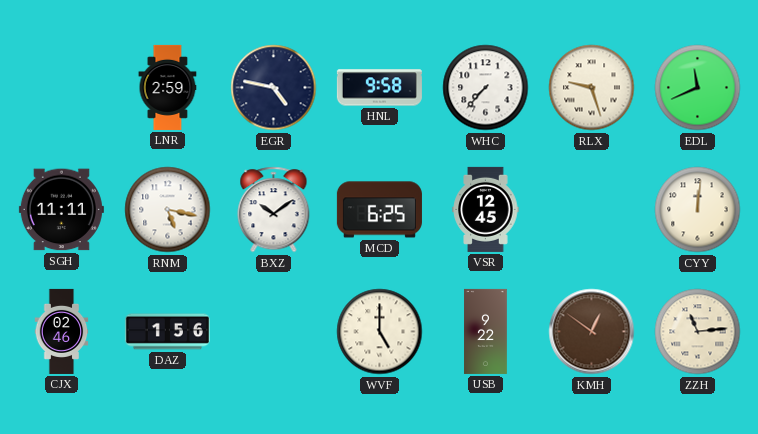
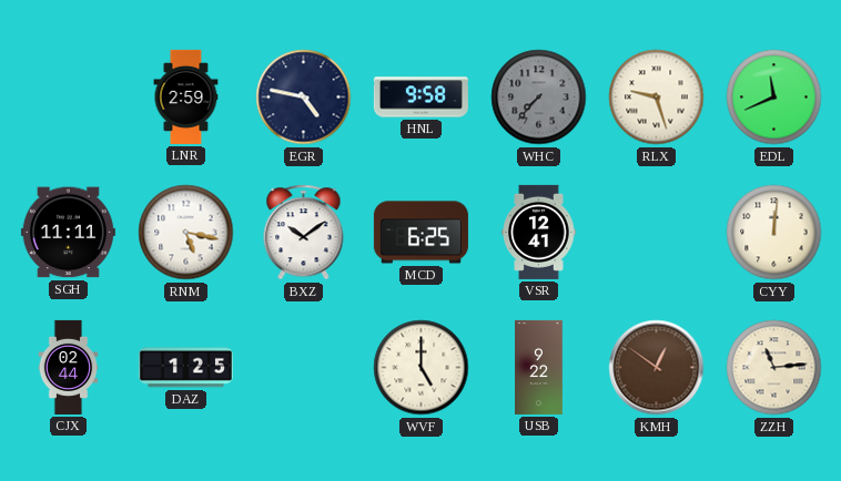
WHC dial: white -> grey (539, 98)
VSR: 12:45 -> 12:41 (539, 232)
CJX: 02:46 -> 02:44 (69, 367)
DAZ: 1:56 -> 1:25 (185, 368)
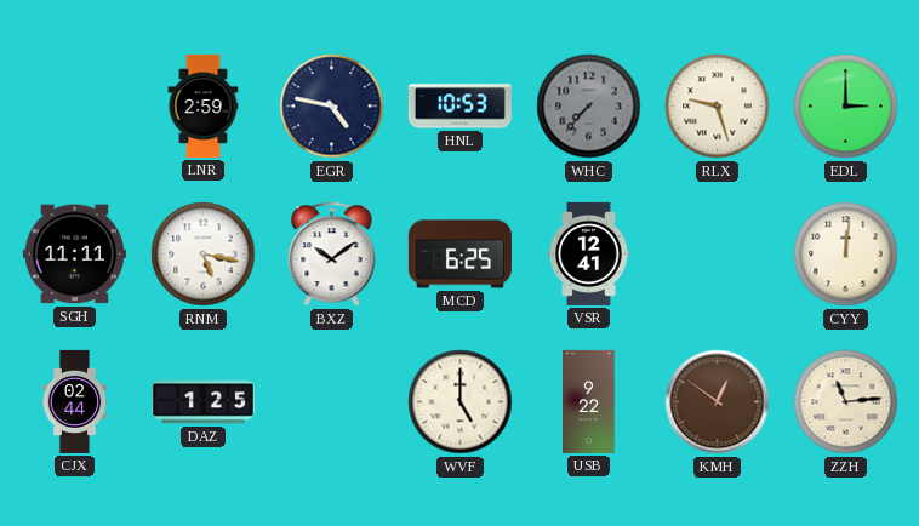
HNL: 9:58 -> 10:53 (459, 107)
EDL: 11:41 -> 3:00 (846, 107)
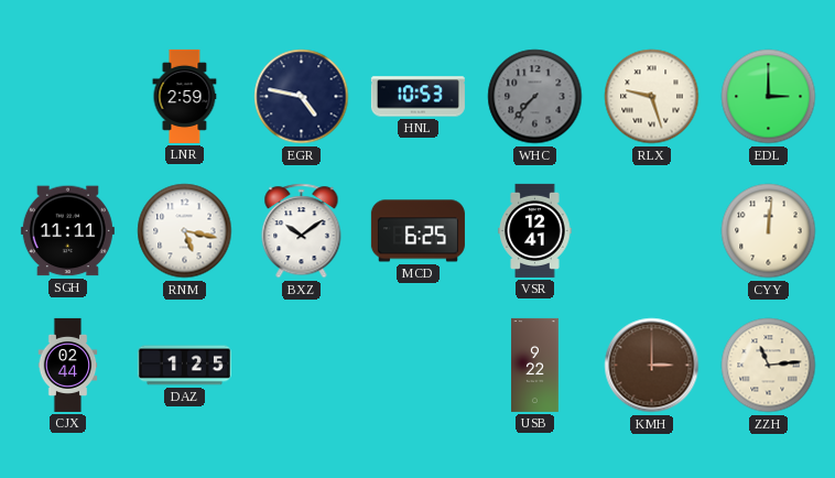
WVF: 5:00 -> none (461, 402)
KMH: 12:51 -> 3:00 (652, 366)
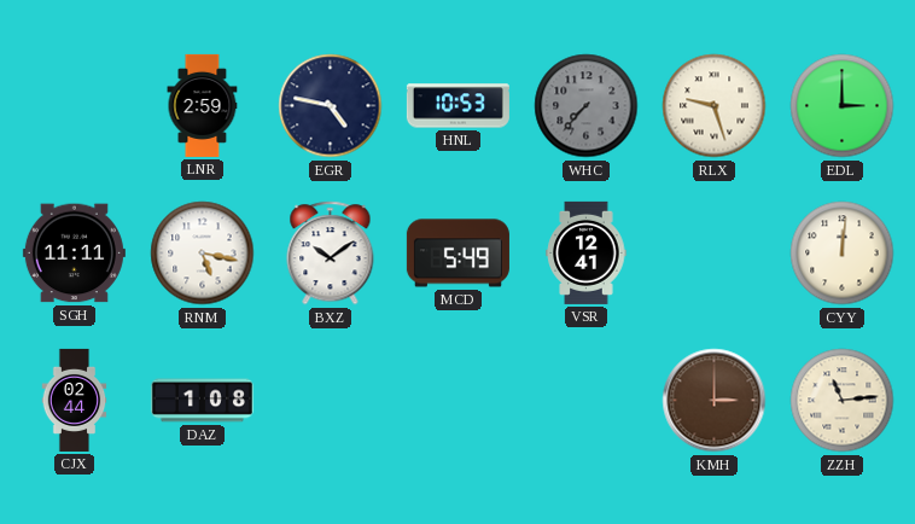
MCD: 6:25 -> 5:49 (457, 254)
DAZ: 1:25 -> 1:08 (202, 401)
USB: 9:22 -> none (535, 365)
